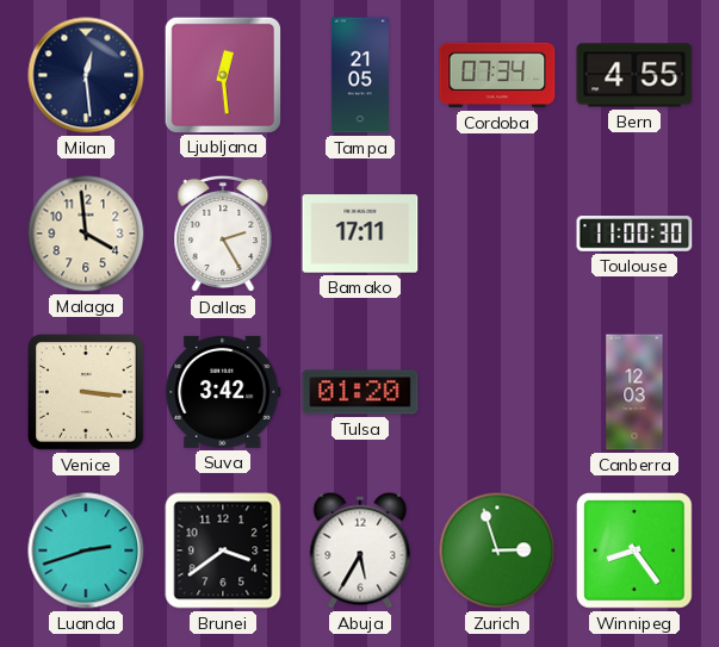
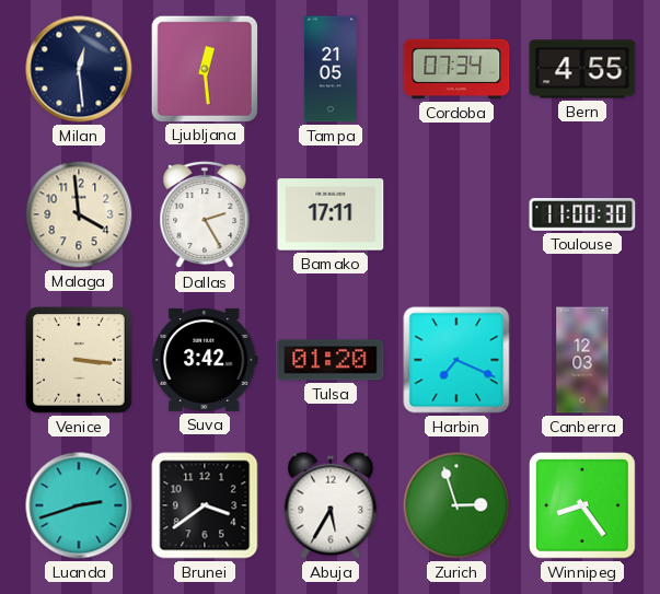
Harbin: none -> 7:19 (456, 360)
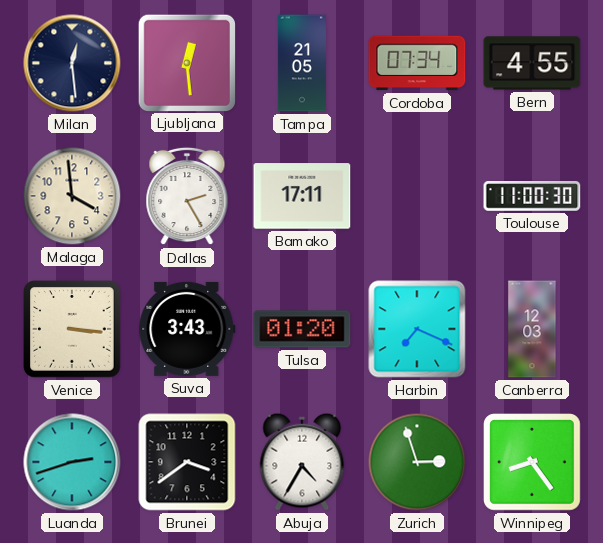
Suva: 3:42 -> 3:43 (187, 329)
Abuja: 5:35 -> 4:35 (302, 462)
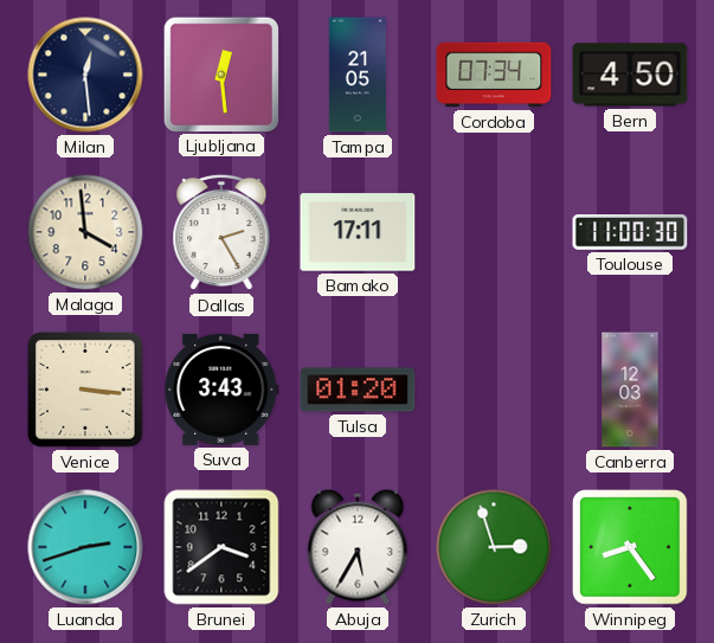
Bern: 4:55 -> 4:50 (630, 75)
Harbin: 7:19 -> none (417, 329)
Abuja: 4:35 -> 5:35 (358, 547)
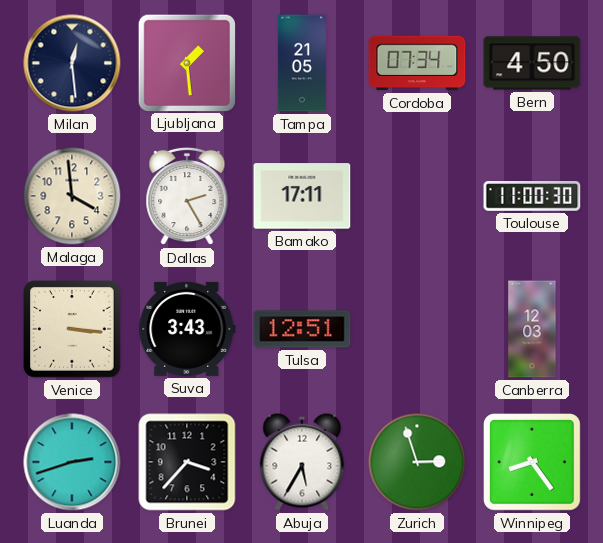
Ljubljana: 12:29 -> 1:29 (186, 62)
Tulsa: 01:20 -> 12:51 (302, 329)
Brunei: 3:39 -> 3:37 (187, 462)
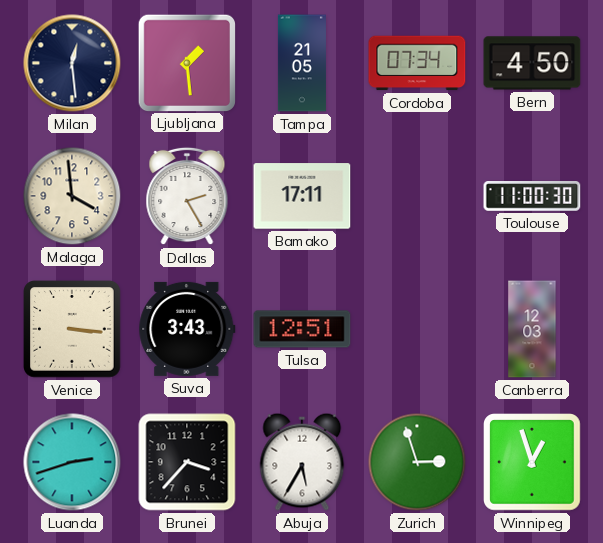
Winnipeg: 8:24 -> 12:57 (533, 463)
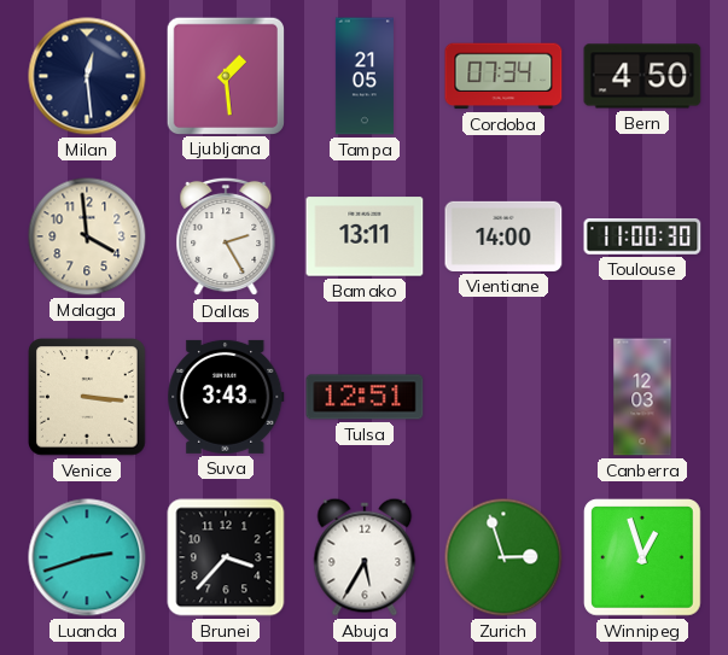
Bamako: 17:11 -> 13:11 (365, 236)
Vientiane: none -> 14:00 (503, 236)
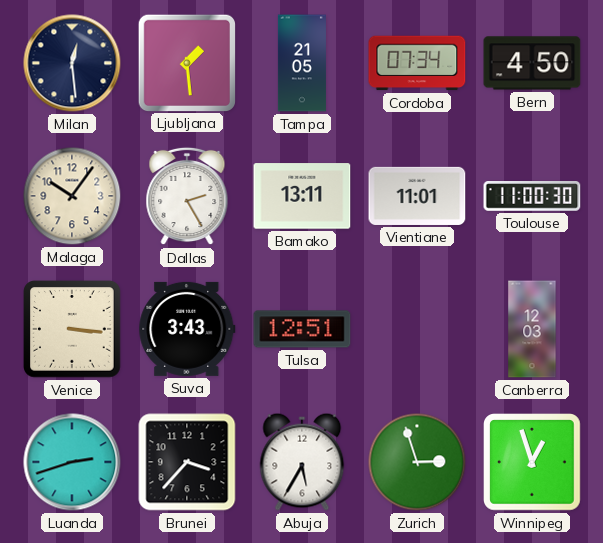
Malaga: 3:59 -> 10:06 (72, 196)
Vientiane: 14:00 -> 11:01 (417, 196)
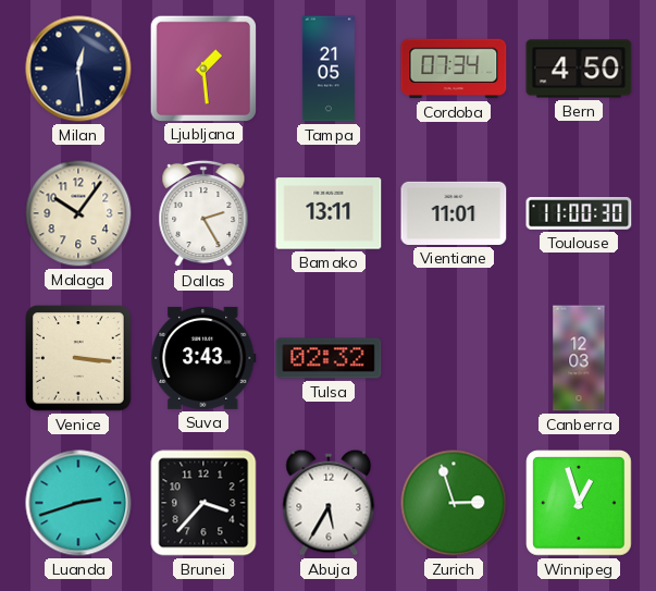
Tulsa: 12:51 -> 02:32 (329, 358)
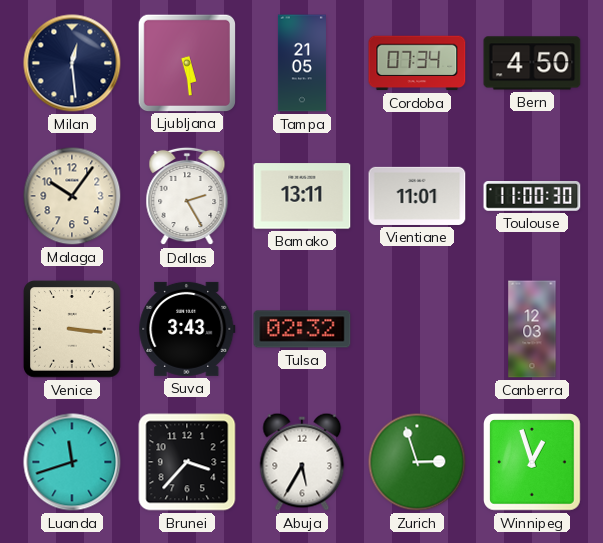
Ljubljana: 1:29 -> 5:29 (186, 62)
Luanda: 2:42 -> 11:42 (72, 462)
